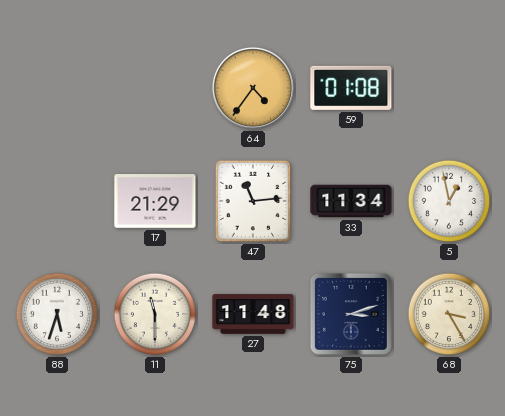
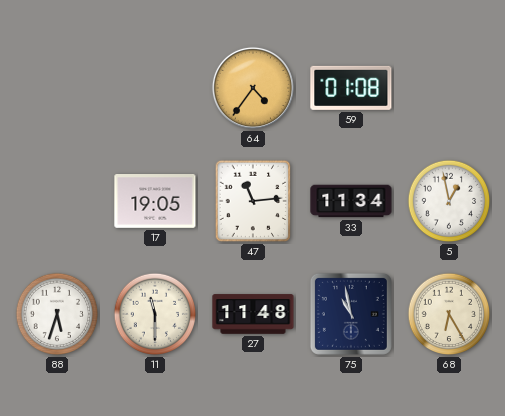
17: 21:29 -> 19:05 (155, 202)
75: 3:12 -> 10:58 (351, 314)
68: 3:25 -> 6:25 (449, 314)
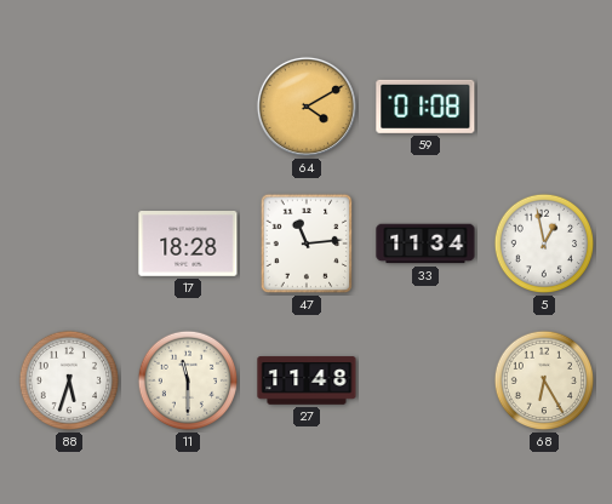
64: 4:36 -> 4:10 (307, 107)
17: 19:05 -> 18:28 (188, 245)
75: 10:58 -> none (351, 314)
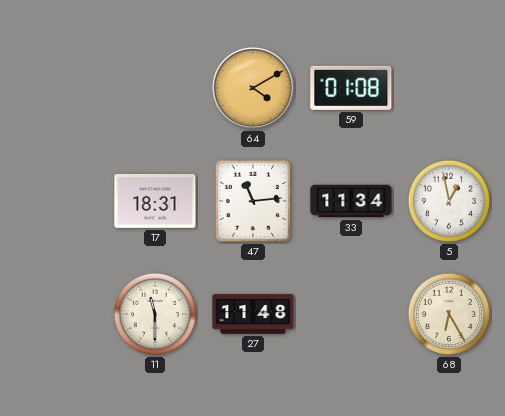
17: 18:28 -> 18:31 (155, 202)
88: 5:33 -> none (69, 380)
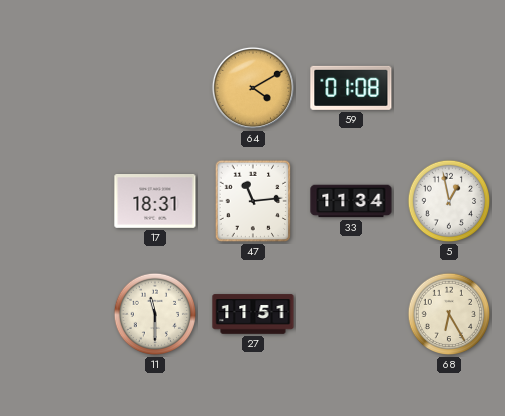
27: 11:48 -> 11:51 (253, 314)
